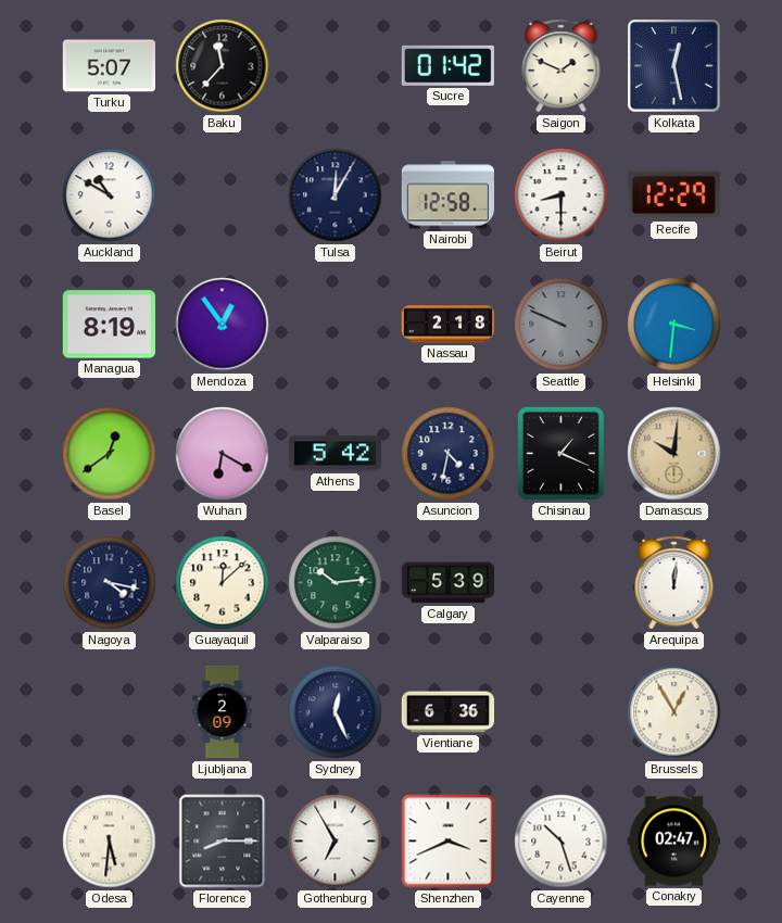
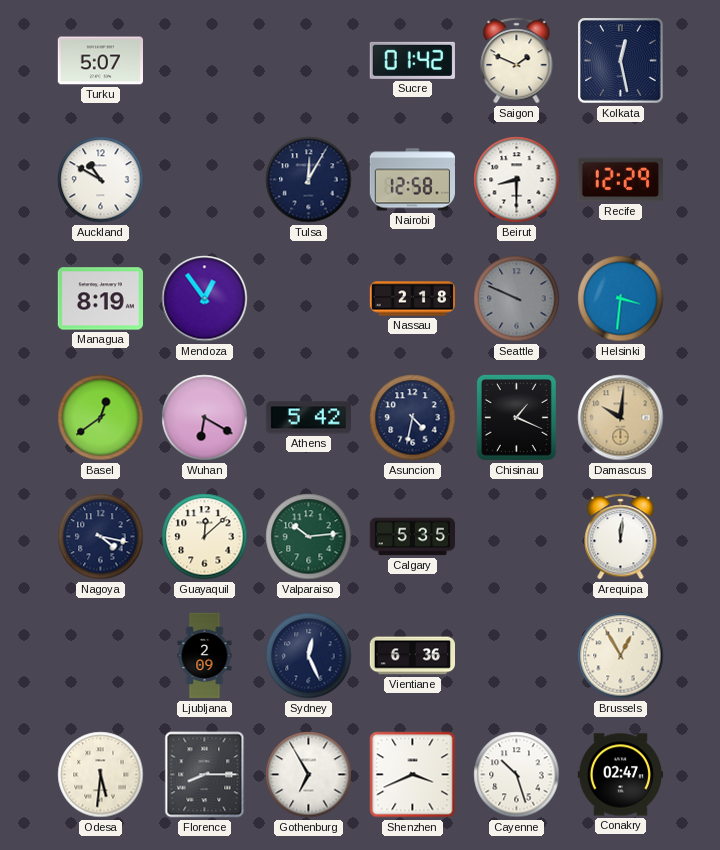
Baku: 11:37 -> none (223, 66)
Calgary: 5:39 -> 5:35 (412, 537)
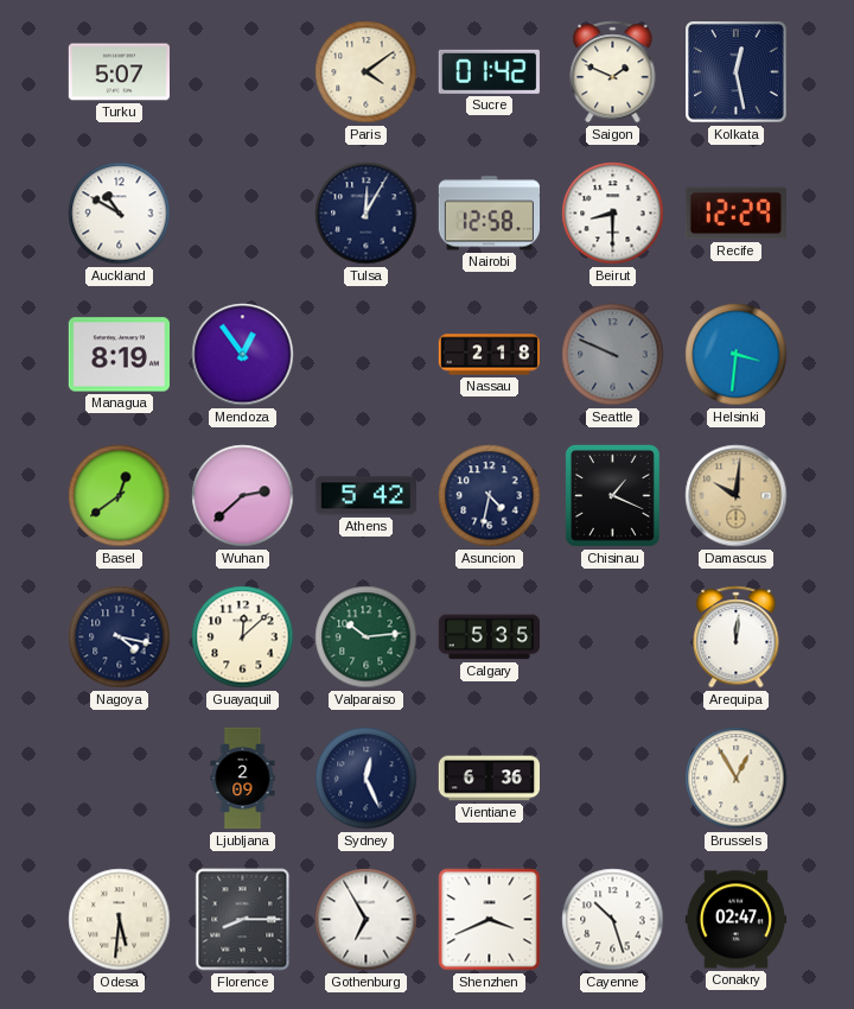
Paris: none -> 4:09 (367, 72)
Wuhan: 6:20 -> 2:38 (243, 496)
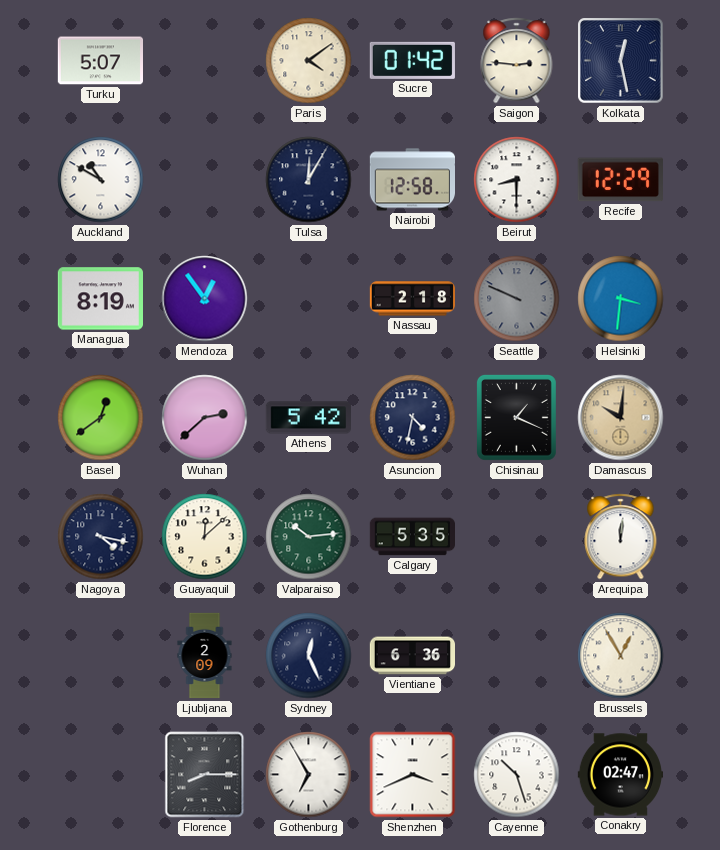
Saigon: 1:49 -> 2:46 (517, 61)
Odesa: 5:31 -> none (120, 920)
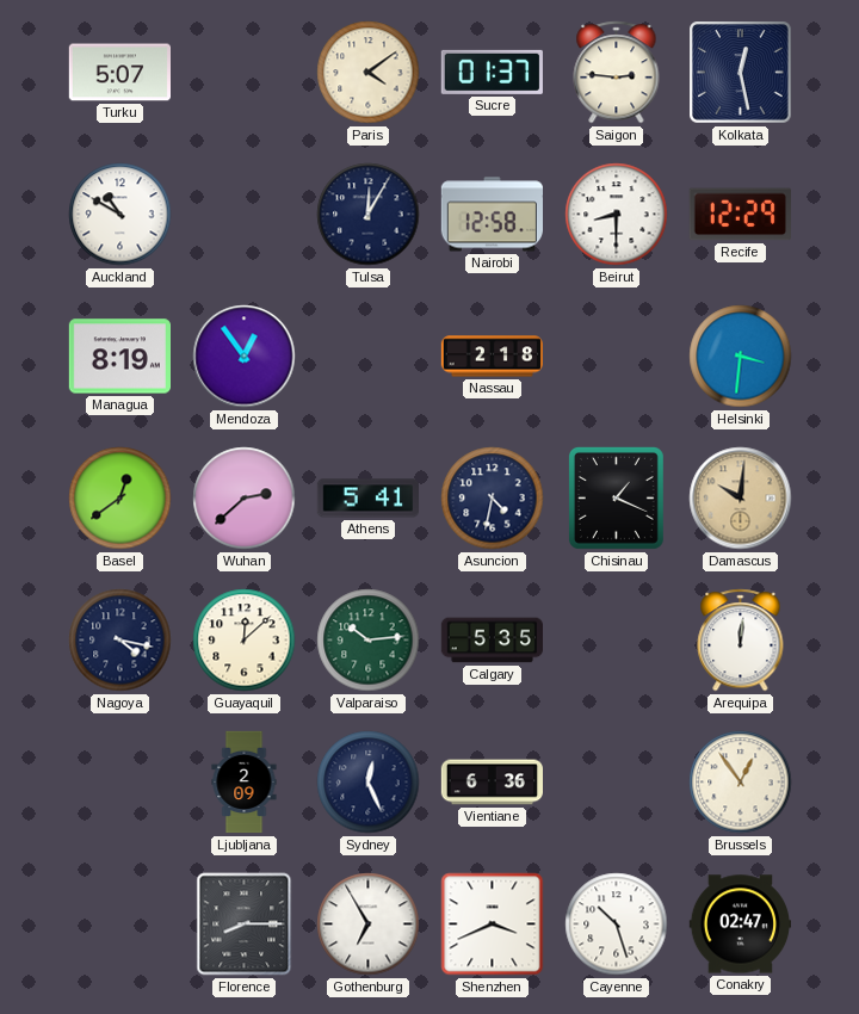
Sucre: 01:42 -> 01:37 (492, 72)
Seattle: 9:49 -> none (517, 299)
Athens: 5:42 -> 5:41 (367, 499)
Brussels: 12:55 -> 12:54 (741, 783)
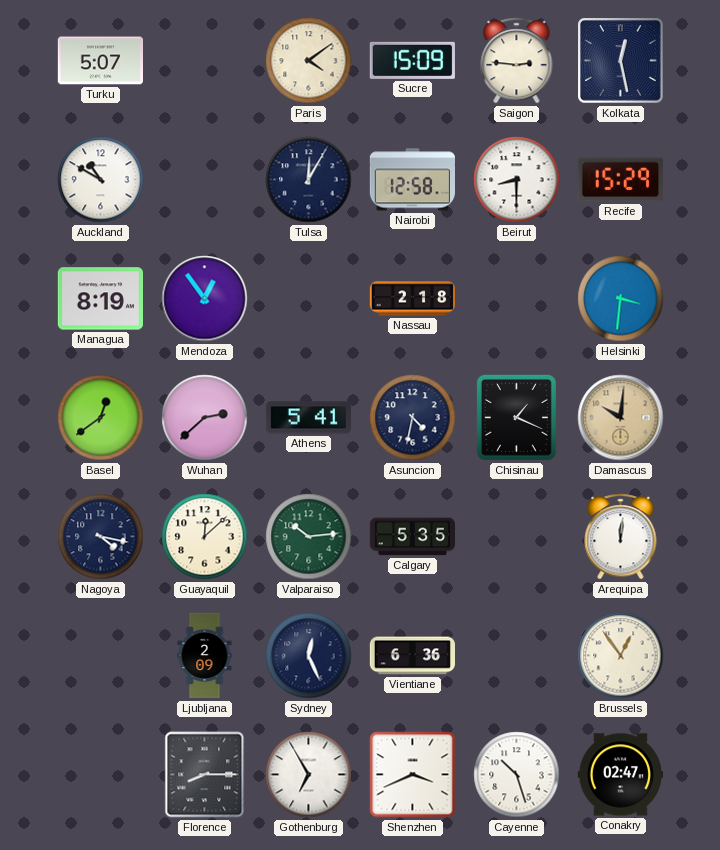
Sucre: 01:37 -> 15:09 (412, 60)
Recife: 12:29 -> 15:29 (620, 180)
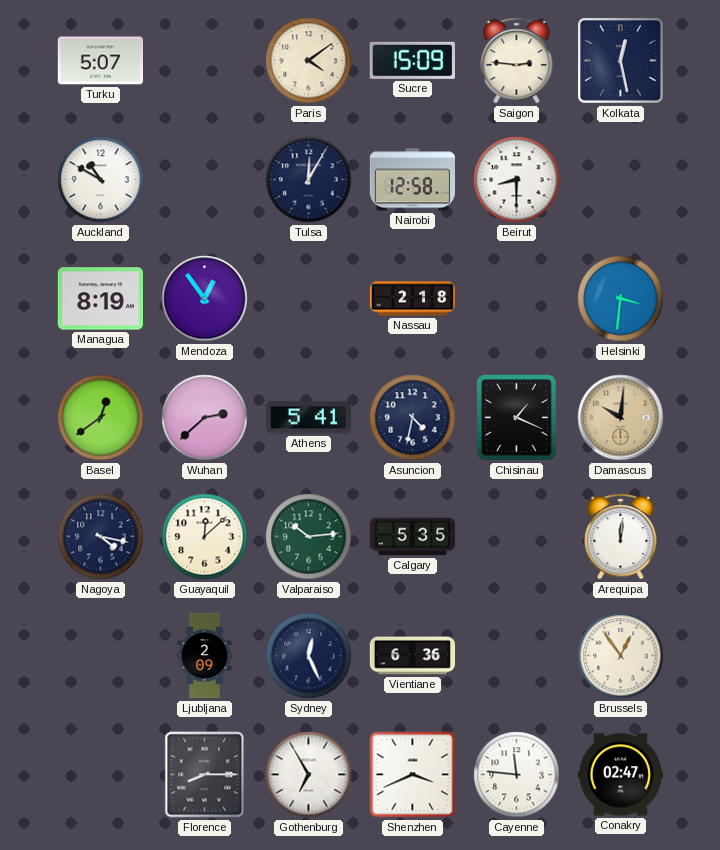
Recife: 15:29 -> none (620, 180)
Cayenne: 10:27 -> 11:46 (517, 775)
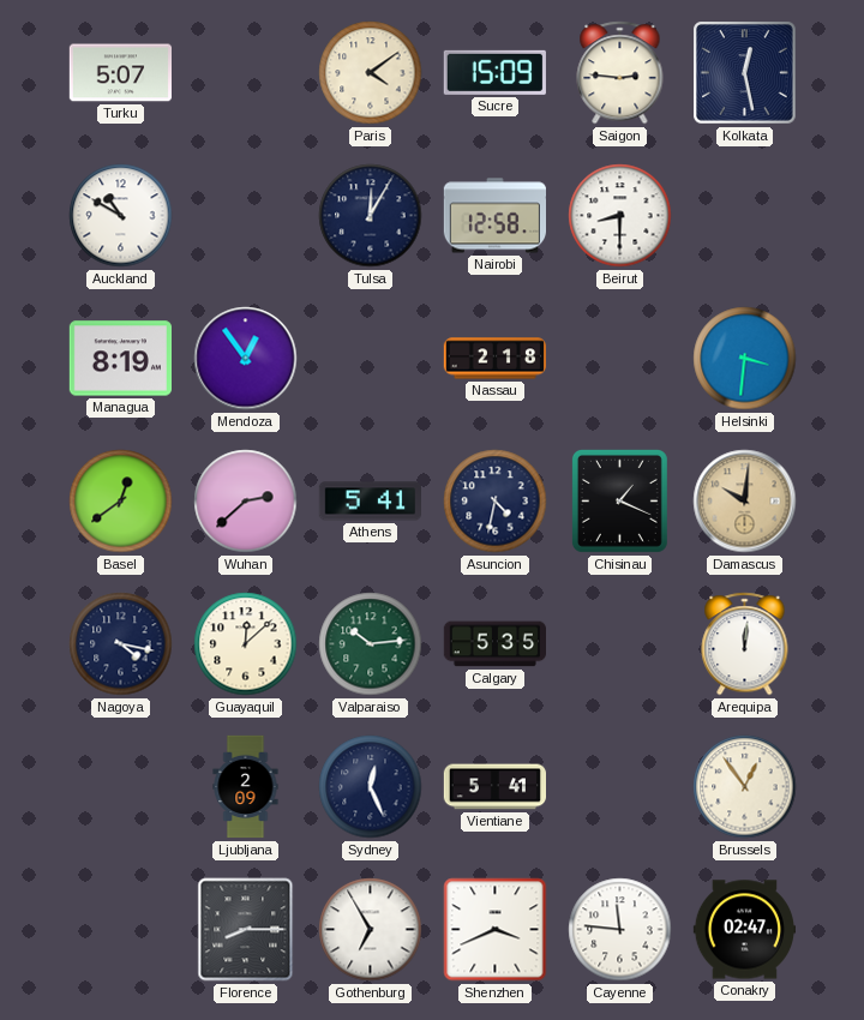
Vientiane: 6:36 -> 5:41 (494, 787)
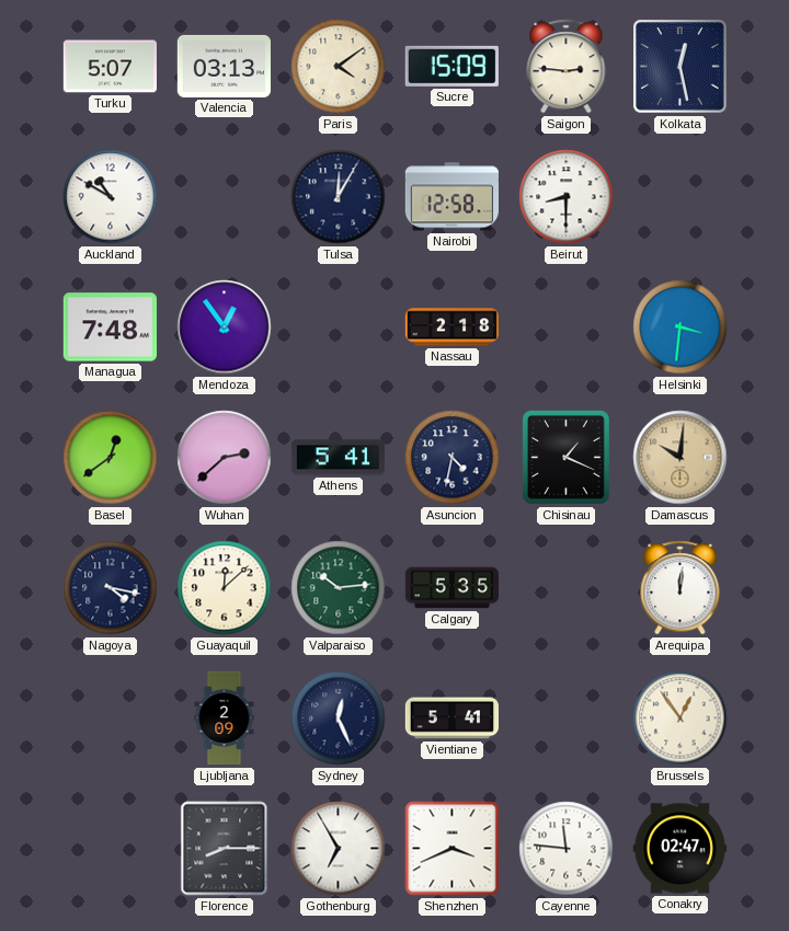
Valencia: none -> 03:13 (224, 66)
Managua: 8:19 -> 7:48 (110, 327)
